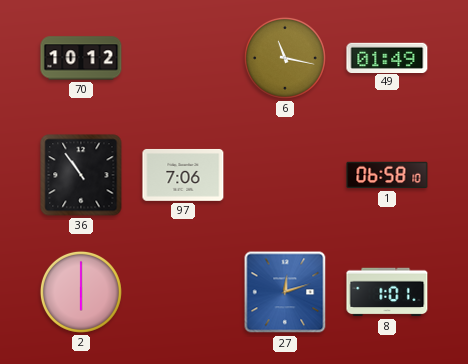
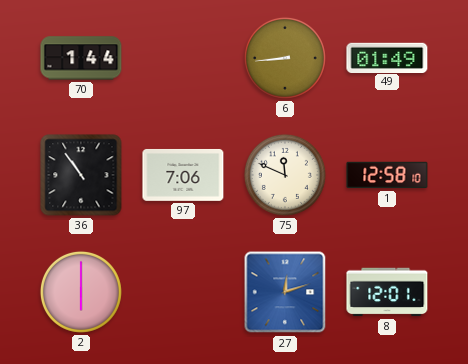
70: 10:12 -> 1:44 (81, 58)
6: 11:17 -> 8:44 (285, 58)
75: none -> 11:49 (285, 175)
1: 06:58 -> 12:58 (387, 175)
8: 1:01 -> 12:01 (387, 292)
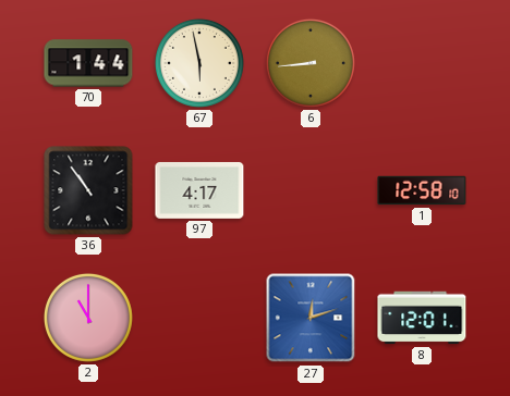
67: none -> 5:58 (199, 63)
49: 01:49 -> none (387, 57)
97: 7:06 -> 4:17 (199, 190)
75: 11:49 -> none (285, 175)
2: 6:00 -> 11:00 (88, 318)
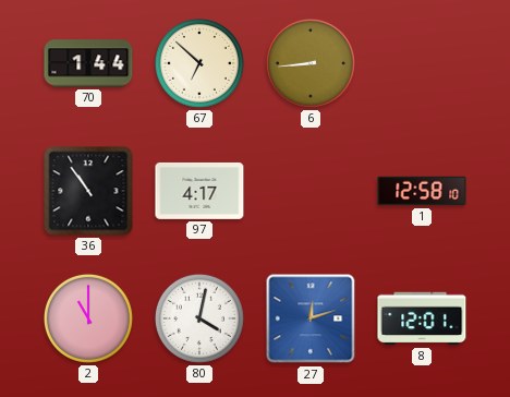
67: 5:58 -> 6:52 (199, 63)
80: none -> 4:02 (199, 318)
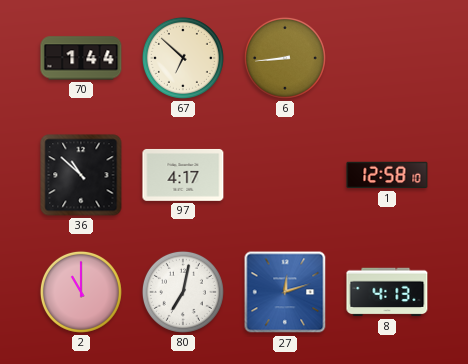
36: 10:54 -> 10:52 (81, 175)
80: 4:02 -> 7:02 (183, 292)
8: 12:01 -> 4:13 (387, 292)
